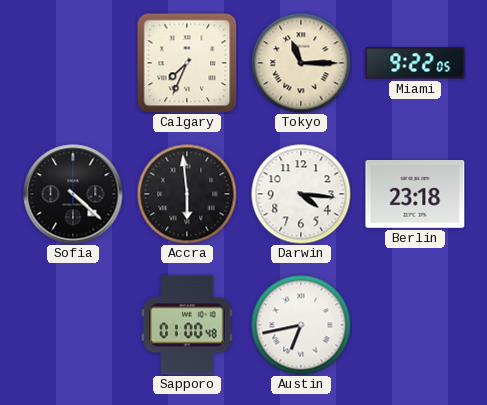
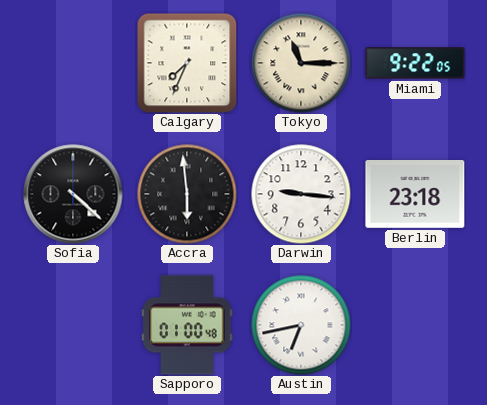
Darwin: 4:16 -> 9:16 (301, 194)
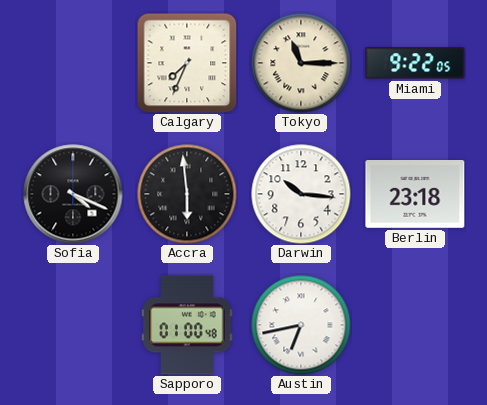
Sofia: 4:22 -> 4:19 (73, 194)
Darwin: 9:16 -> 10:16 (301, 194)
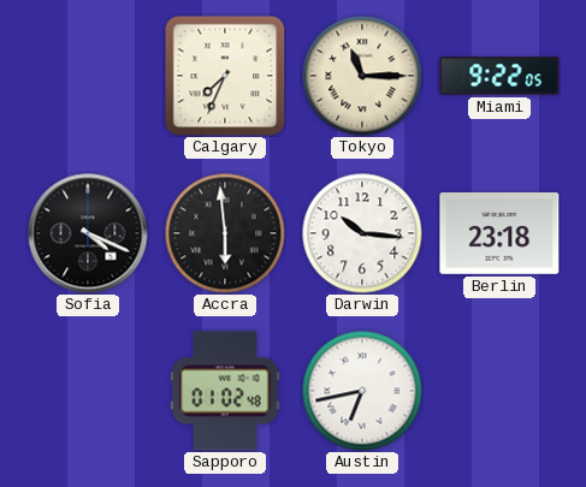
Sapporo: 01:00 -> 01:02 (225, 391)
